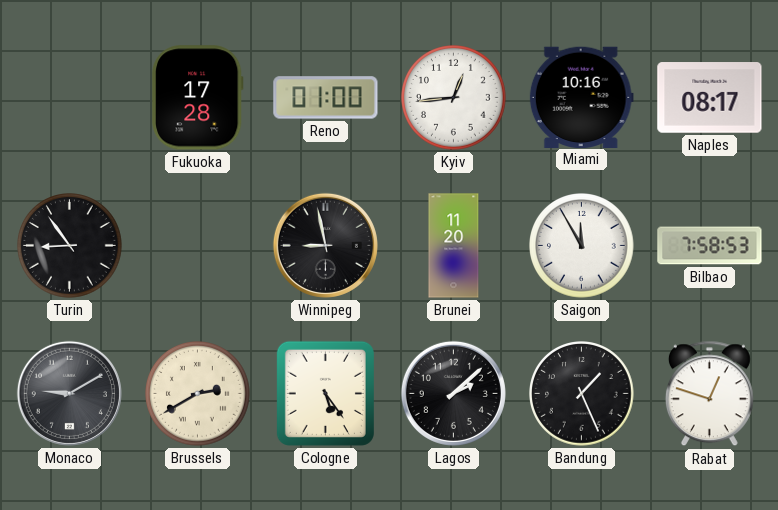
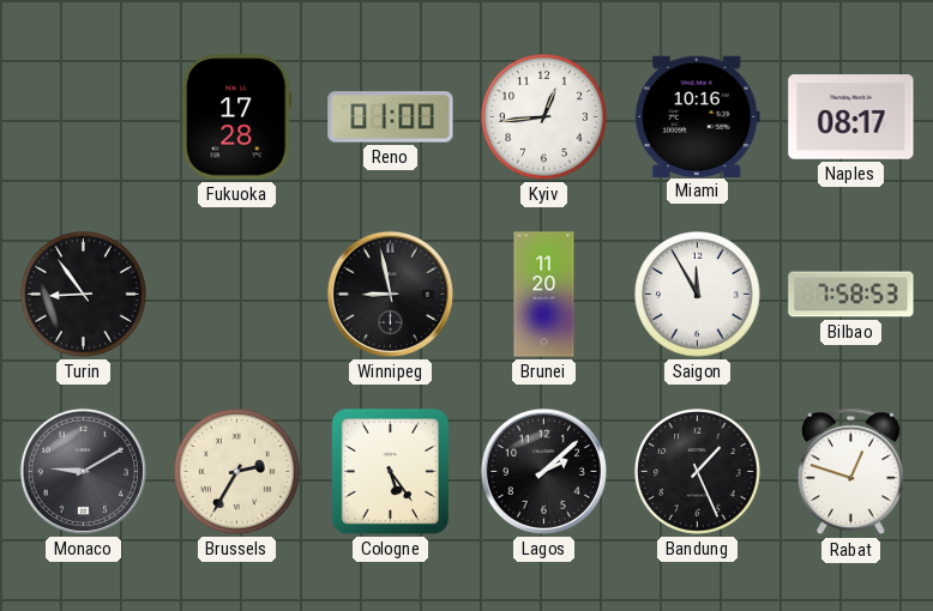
Brussels: 2:40 -> 2:35 (237, 472)
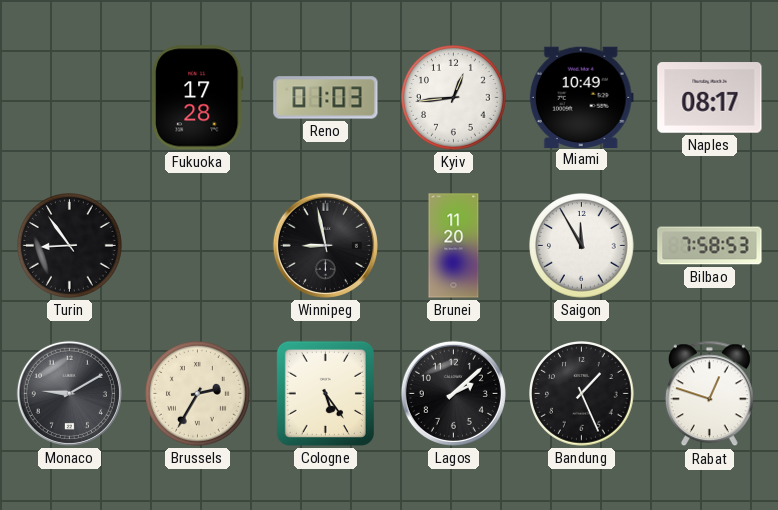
Reno: 01:00 -> 01:03 (326, 98)
Miami: 10:16 -> 10:49 (581, 97)
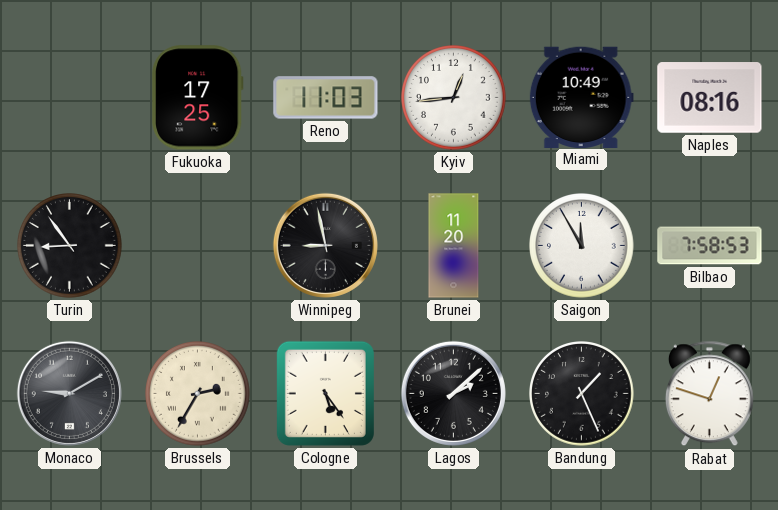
Fukuoka: 17:28 -> 17:25 (197, 98)
Reno: 01:03 -> 11:03 (326, 98)
Naples: 08:17 -> 08:16 (710, 98)
